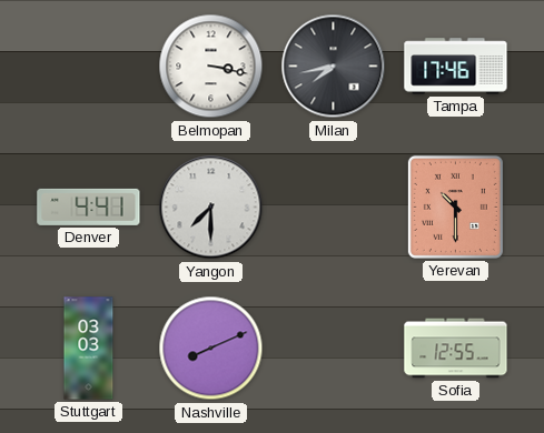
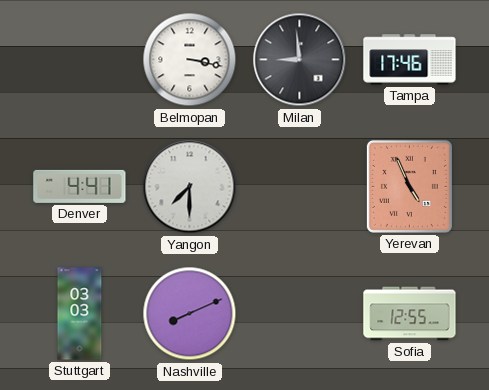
Milan: 7:43 -> 8:59 (300, 60)
Yerevan: 10:30 -> 4:56 (409, 186)
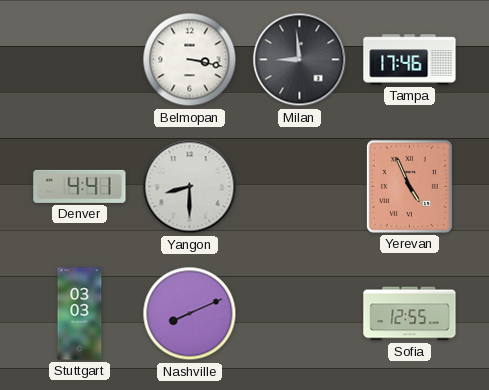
Yangon: 7:30 -> 8:30 (190, 187)
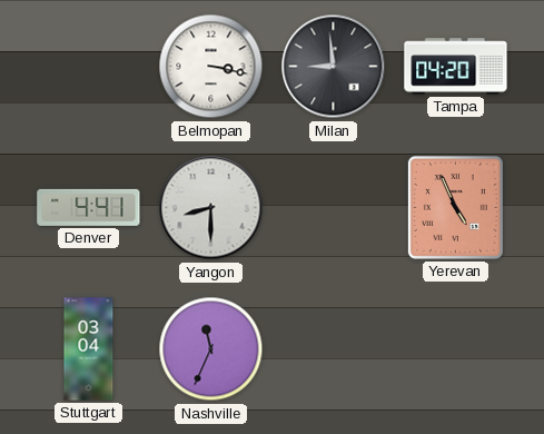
Tampa: 17:46 -> 04:20 (456, 67)
Stuttgart: 03:03 -> 03:04 (89, 349)
Nashville: 8:11 -> 11:34 (211, 349)
Sofia: 12:55 -> none (410, 314)
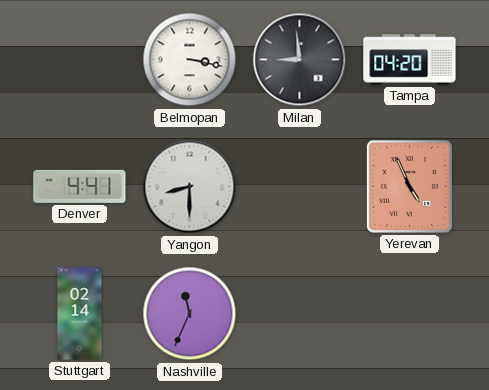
Stuttgart: 03:04 -> 02:14 (80, 314)
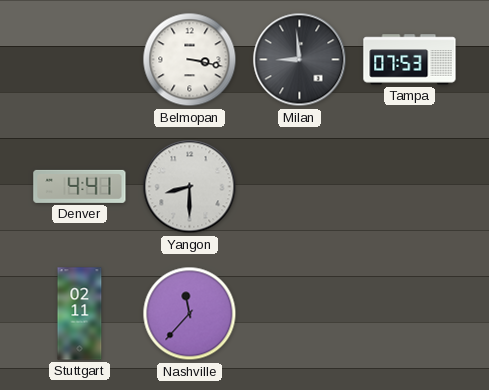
Tampa: 04:20 -> 07:53 (410, 60)
Yerevan: 4:56 -> none (409, 186)
Stuttgart: 02:14 -> 02:11 (80, 314)
Nashville: 11:34 -> 11:37 (190, 314)
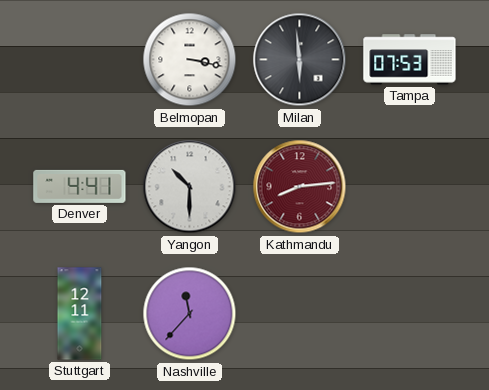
Milan: 8:59 -> 5:59 (300, 60)
Yangon: 8:30 -> 10:30 (190, 187)
Kathmandu: none -> 8:14 (300, 187)
Stuttgart: 02:11 -> 12:11 (80, 314)
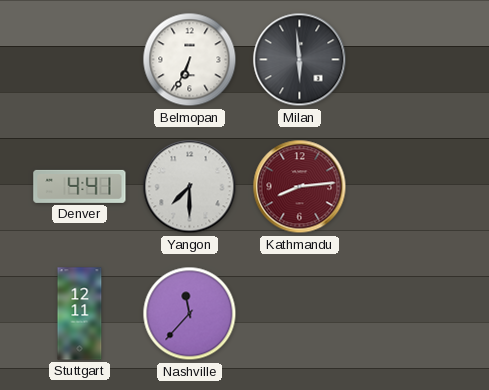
Belmopan: 3:17 -> 6:34 (190, 60)
Tampa: 07:53 -> none (410, 60)
Yangon: 10:30 -> 7:30 (190, 187)
